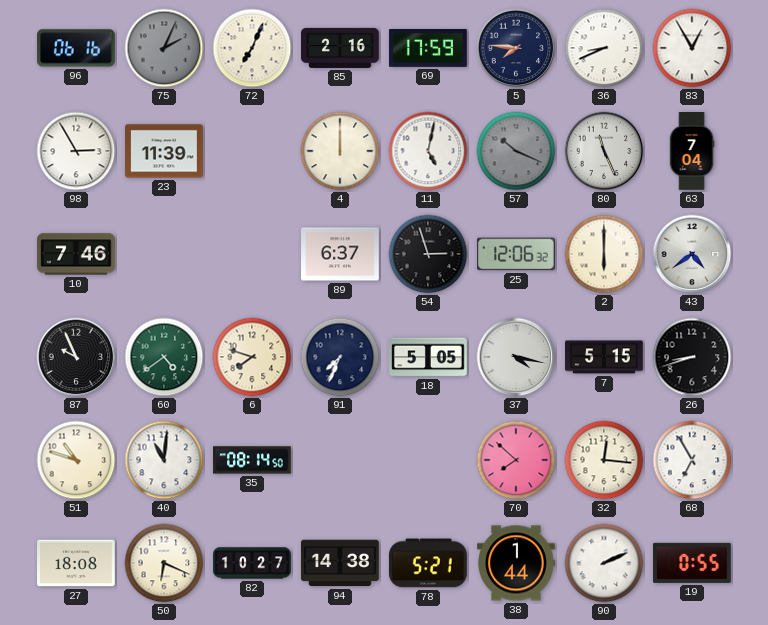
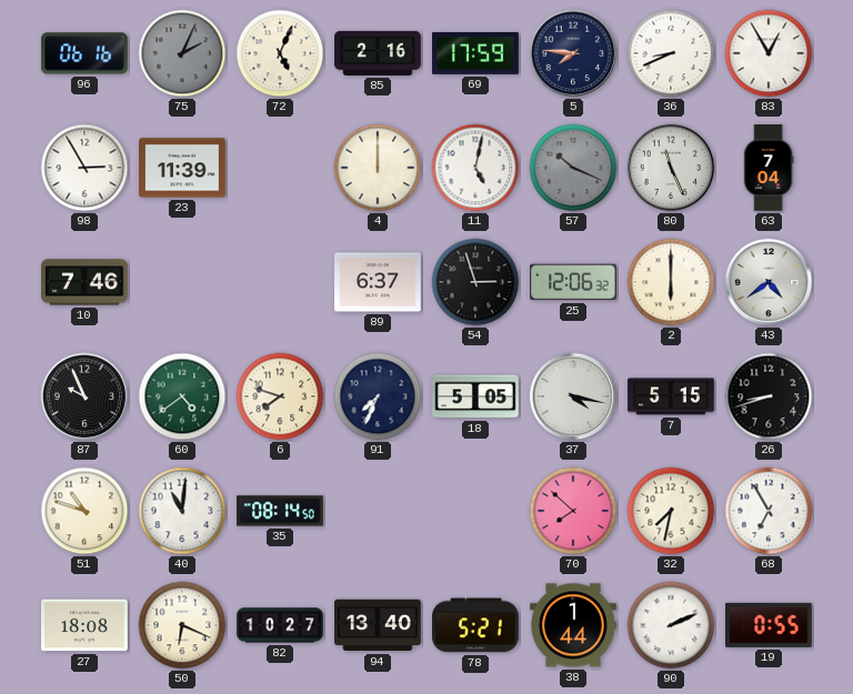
72: 7:04 -> 5:04 (280, 53)
32: 12:16 -> 7:32 (671, 511)
94: 14:38 -> 13:40 (379, 625)
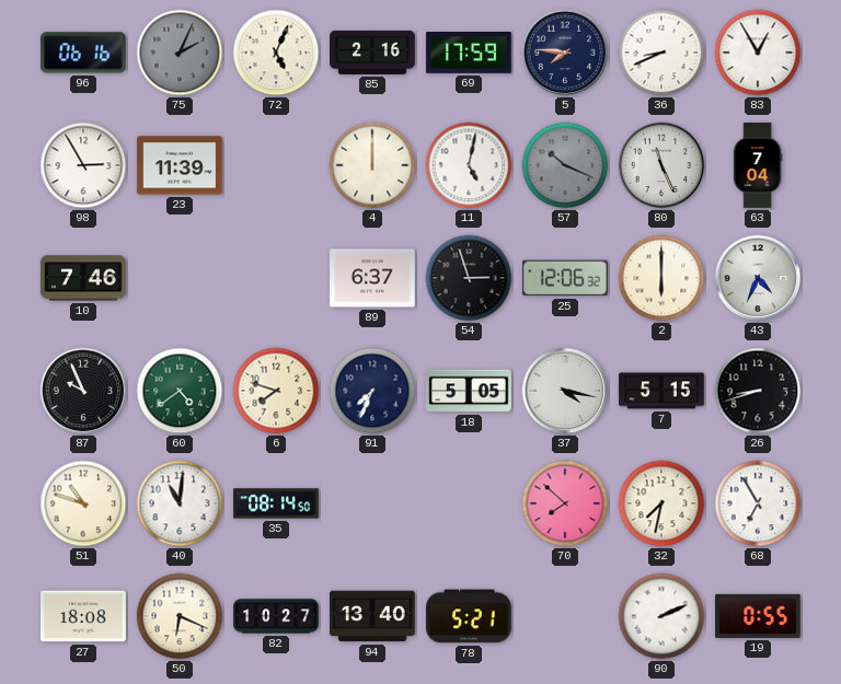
43: 4:39 -> 4:34 (758, 278)
38: 1:44 -> none (573, 625)
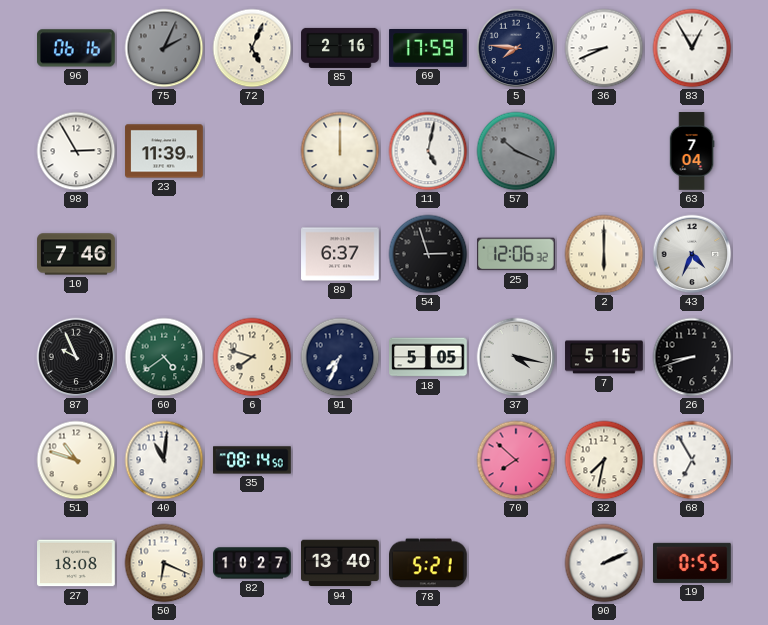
80: 11:26 -> none (661, 165)
